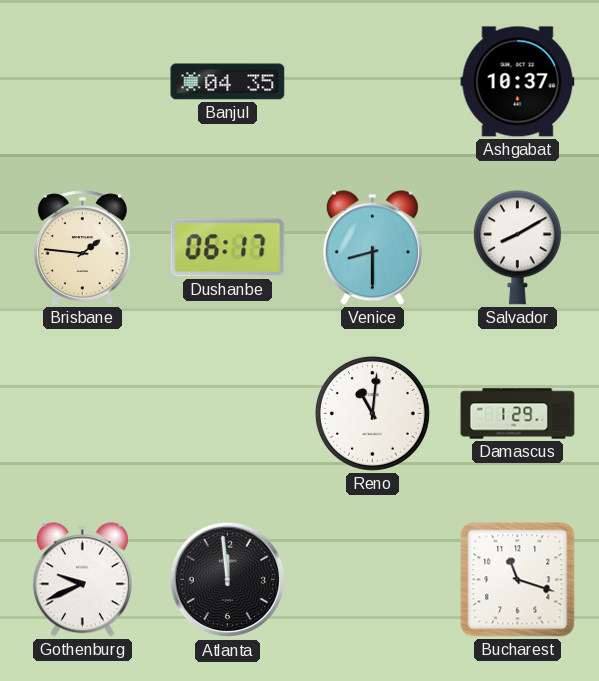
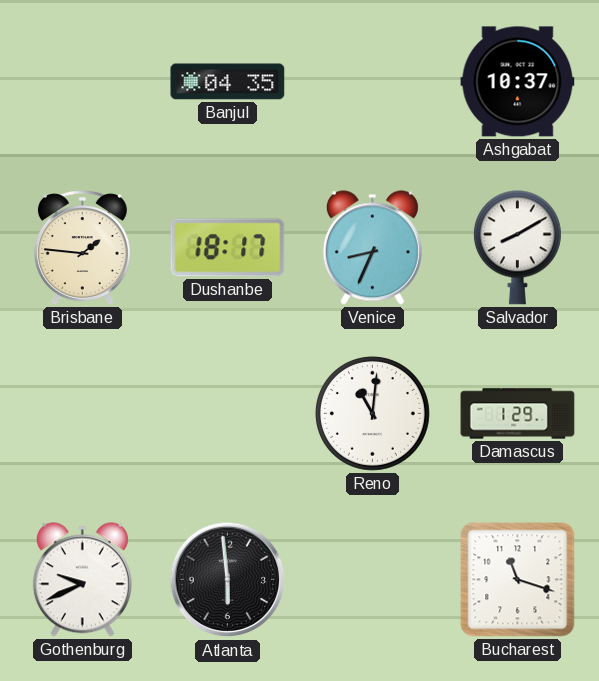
Dushanbe: 06:17 -> 18:17 (228, 248)
Venice: 8:30 -> 8:34 (372, 248)
Atlanta: 11:59 -> 5:59 (228, 580)
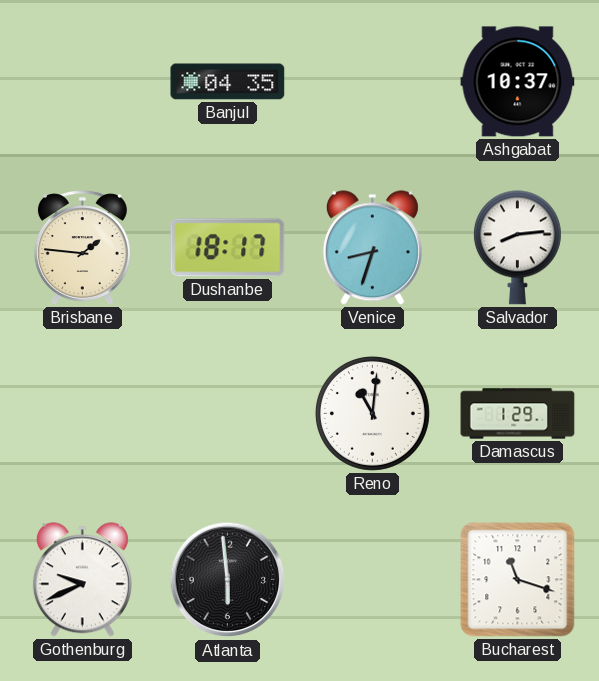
Venice: 8:34 -> 8:33 (372, 248)
Salvador: 8:10 -> 8:14 (517, 248)
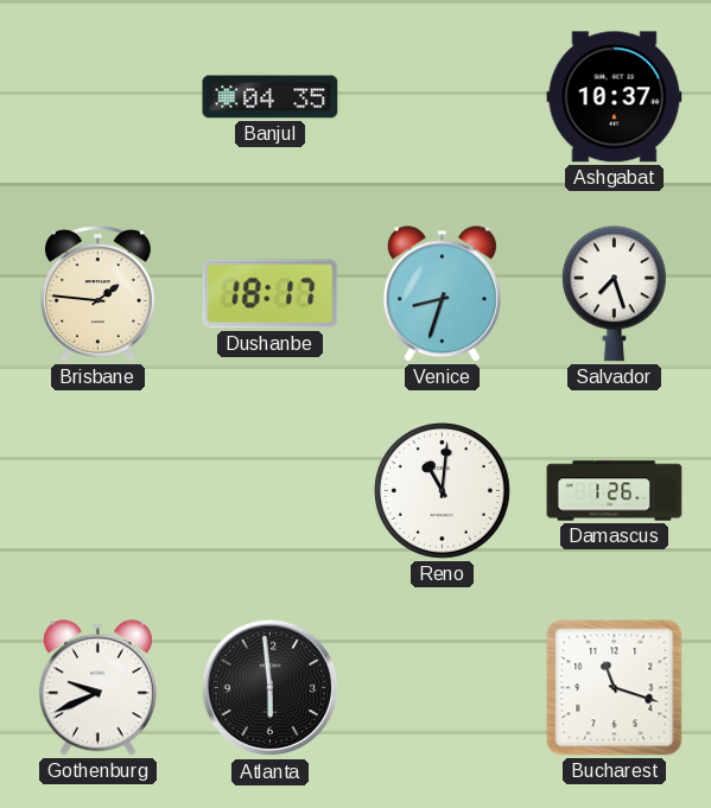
Salvador: 8:14 -> 7:27 (614, 294)
Damascus: 1:29 -> 1:26 (615, 491)
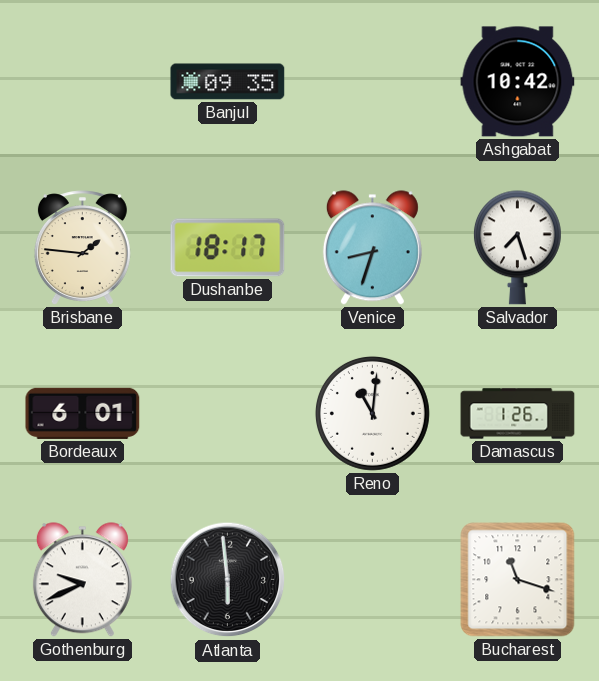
Banjul: 04:35 -> 09:35 (228, 82)
Ashgabat: 10:37 -> 10:42 (518, 82)
Bordeaux: none -> 6:01 (83, 413)
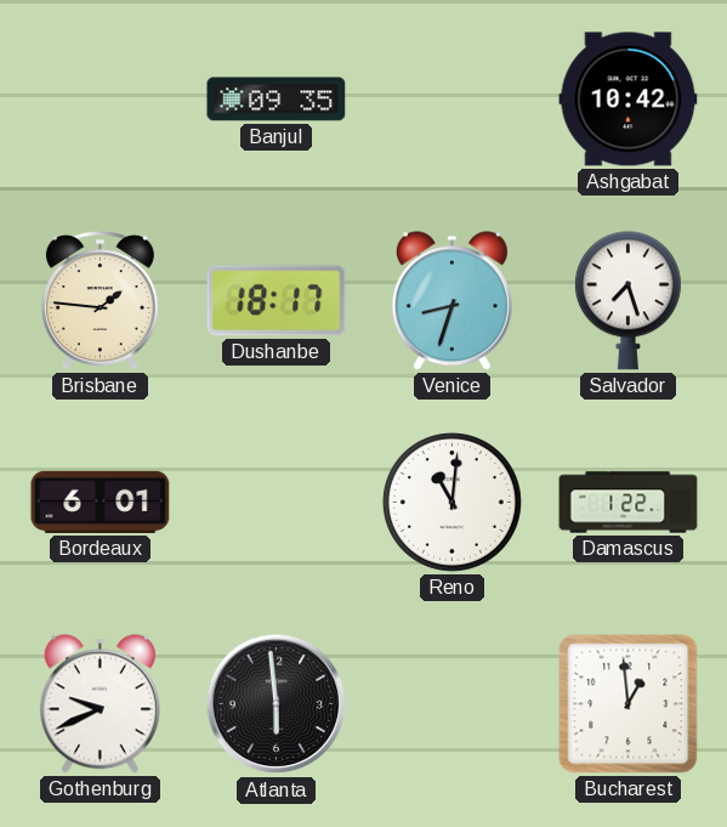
Damascus: 1:26 -> 1:22 (629, 503)
Bucharest: 11:18 -> 12:59 (629, 704)
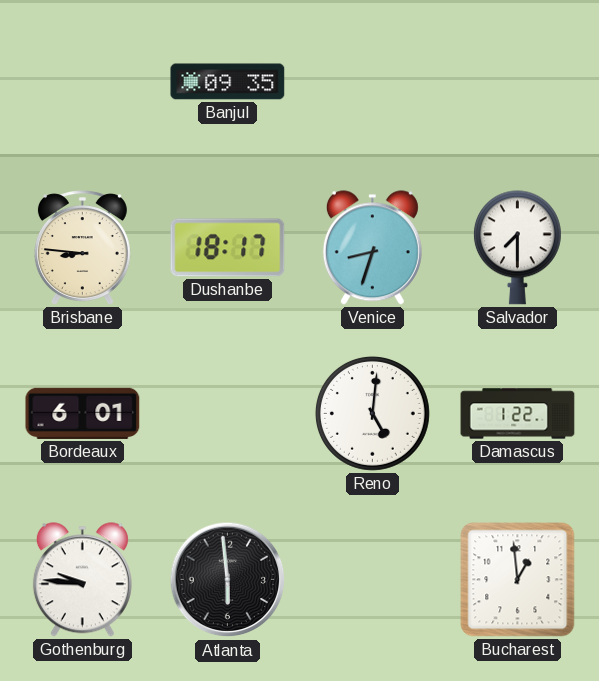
Ashgabat: 10:42 -> none (629, 100)
Brisbane: 1:46 -> 8:46 (82, 248)
Salvador: 7:27 -> 7:30 (517, 248)
Reno: 11:01 -> 5:01 (372, 413)
Gothenburg: 9:41 -> 9:46 (82, 580)
